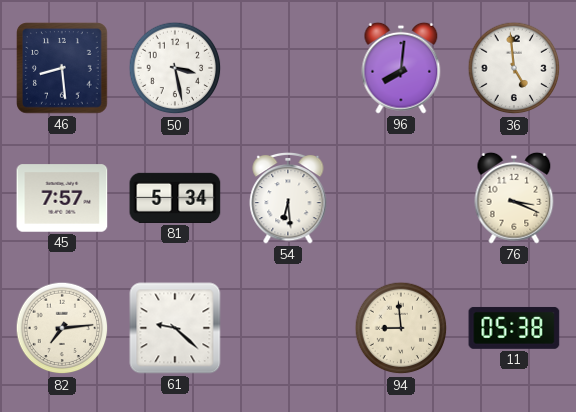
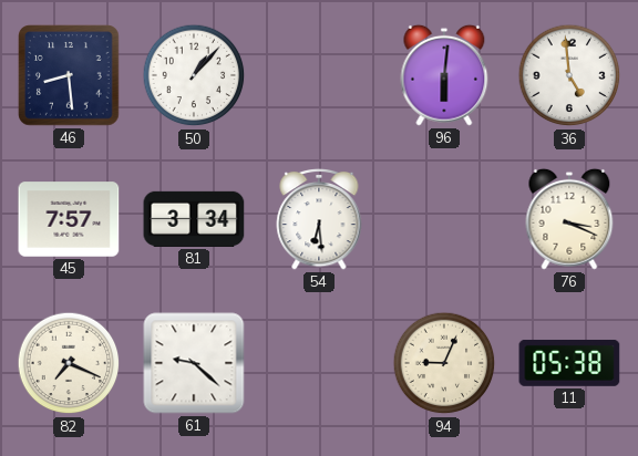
50: 3:28 -> 1:07 (194, 75)
96: 8:01 -> 6:01 (444, 75)
81: 5:34 -> 3:34 (194, 219)
82: 7:14 -> 7:19 (69, 363)
94: 8:59 -> 9:04 (444, 363)
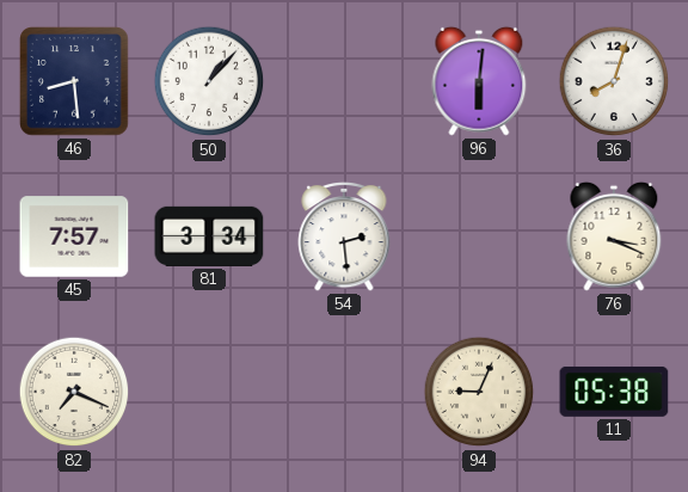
36: 4:59 -> 8:03 (614, 81)
54: 6:29 -> 2:29 (344, 236)
61: 9:22 -> none (194, 363)
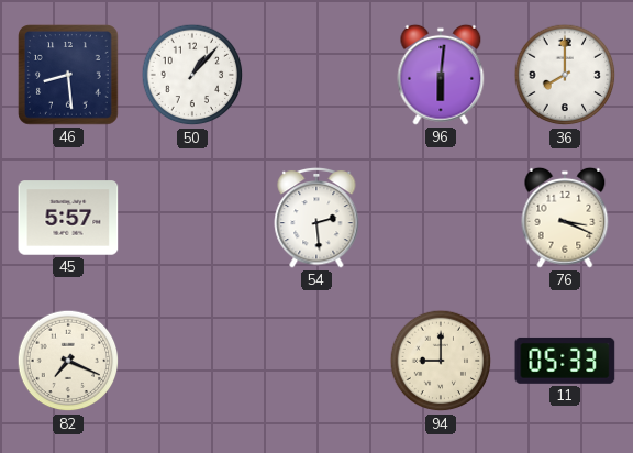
36: 8:03 -> 8:00 (565, 75)
45: 7:57 -> 5:57 (68, 218)
81: 3:34 -> none (209, 236)
94: 9:04 -> 9:00 (441, 361)
11: 05:38 -> 05:33 (565, 361)
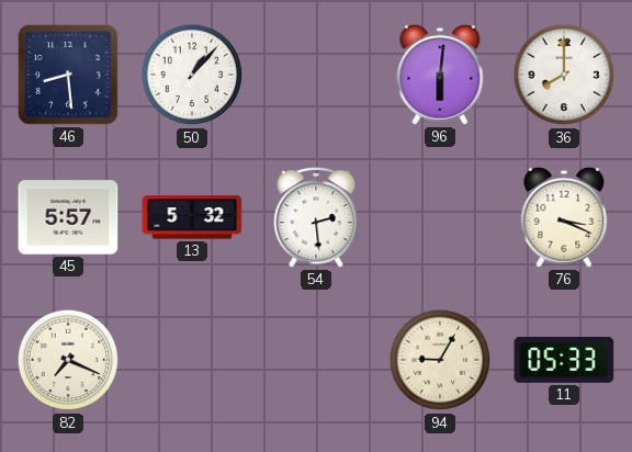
13: none -> 5:32 (192, 217)
94: 9:00 -> 9:05 (440, 360)
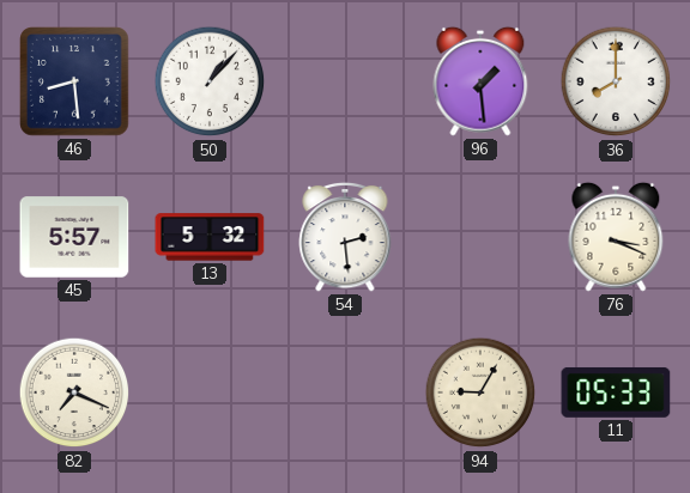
96: 6:01 -> 1:29 (480, 81)
